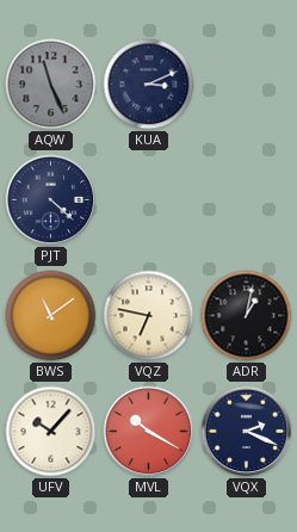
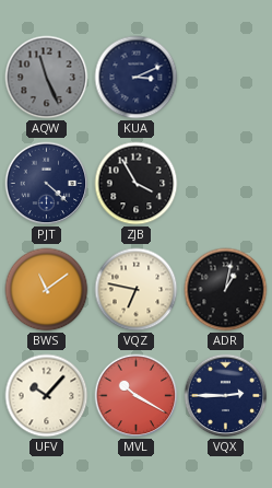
ZJB: none -> 3:55 (137, 184)
VQX: 2:19 -> 2:45 (226, 396)
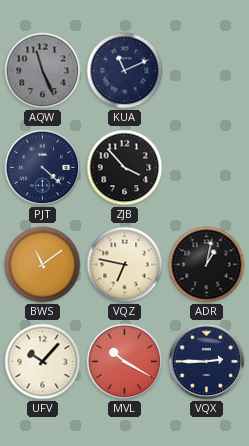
KUA: 3:11 -> 11:11 (125, 71)
ZJB: 3:55 -> 3:53 (125, 168)
